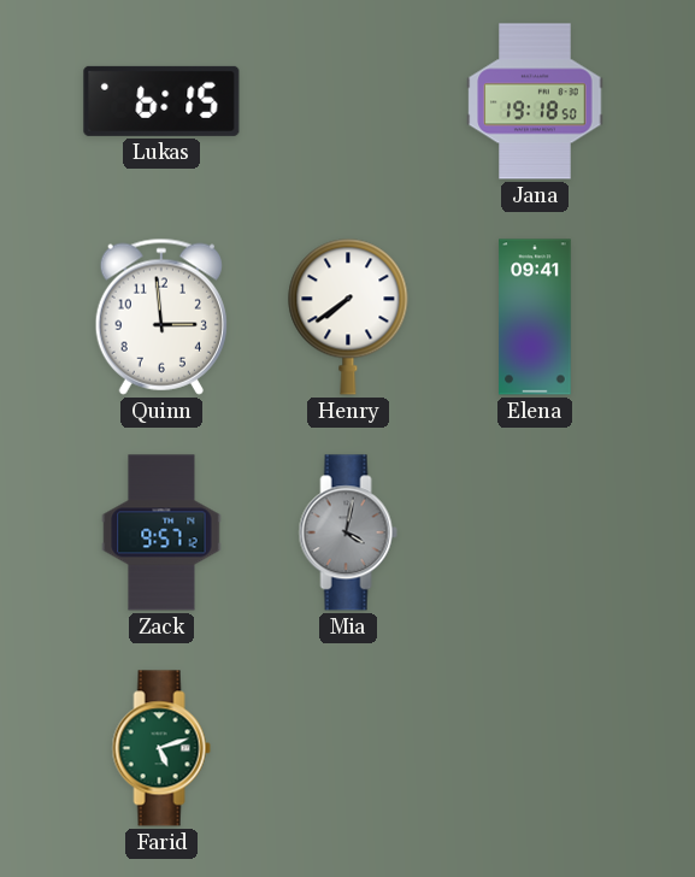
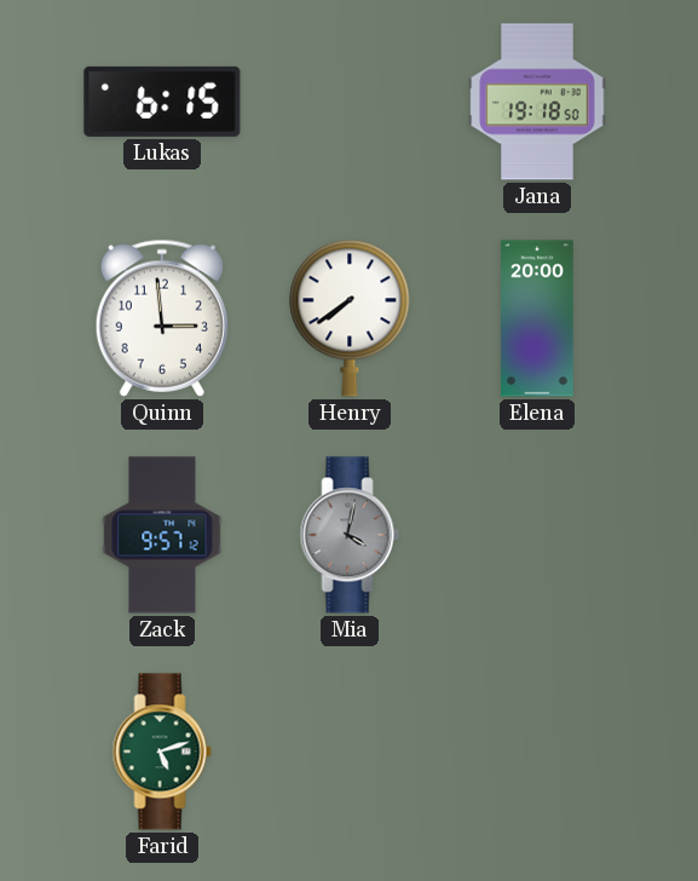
Elena: 09:41 -> 20:00 (537, 318)
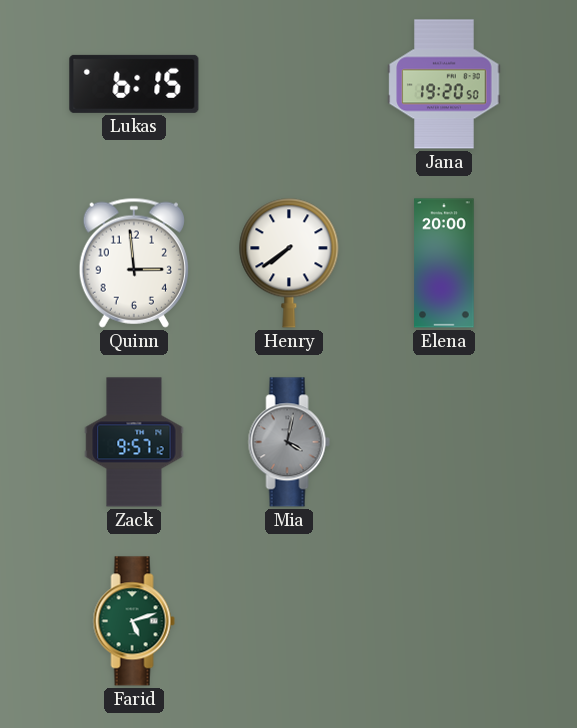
Jana: 19:18 -> 19:20 (444, 84)
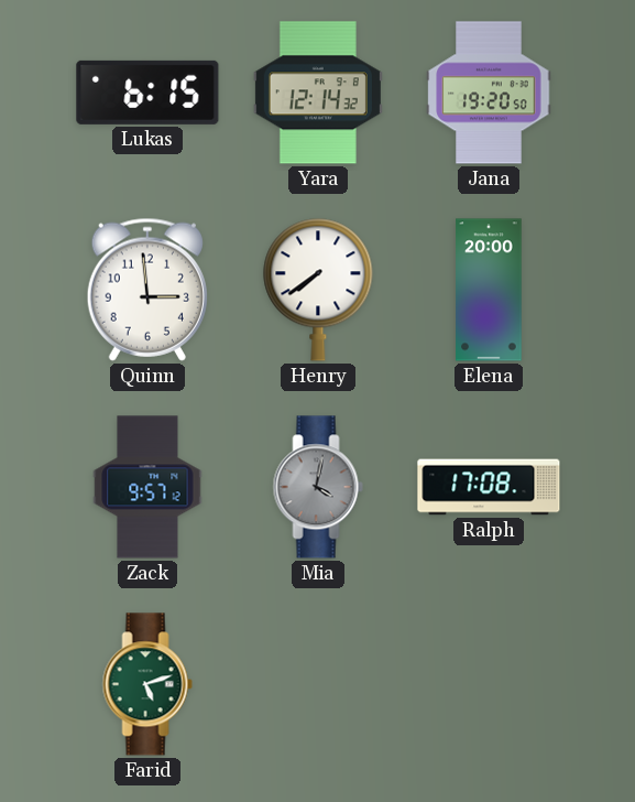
Yara: none -> 12:14 (318, 93)
Ralph: none -> 17:08 (489, 487)
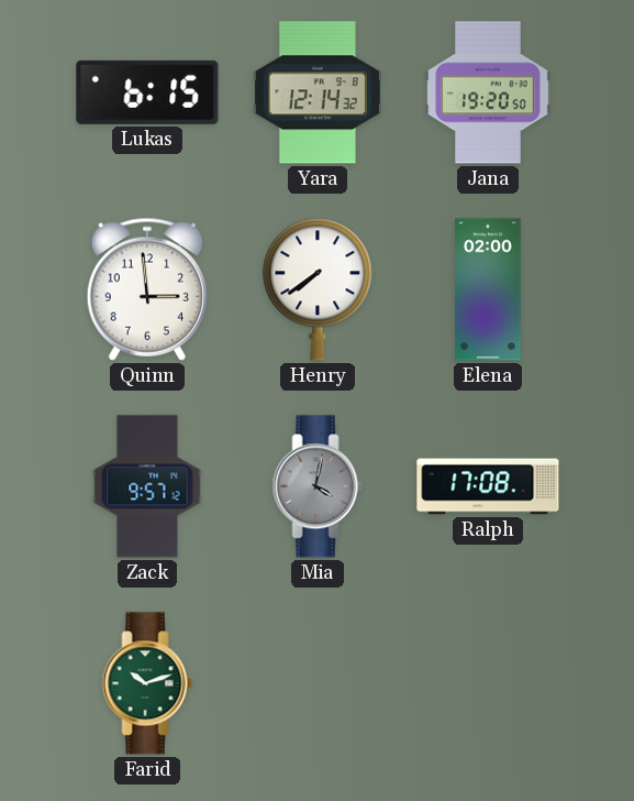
Elena: 20:00 -> 02:00 (488, 289)
Farid: 5:12 -> 10:12 (147, 683)
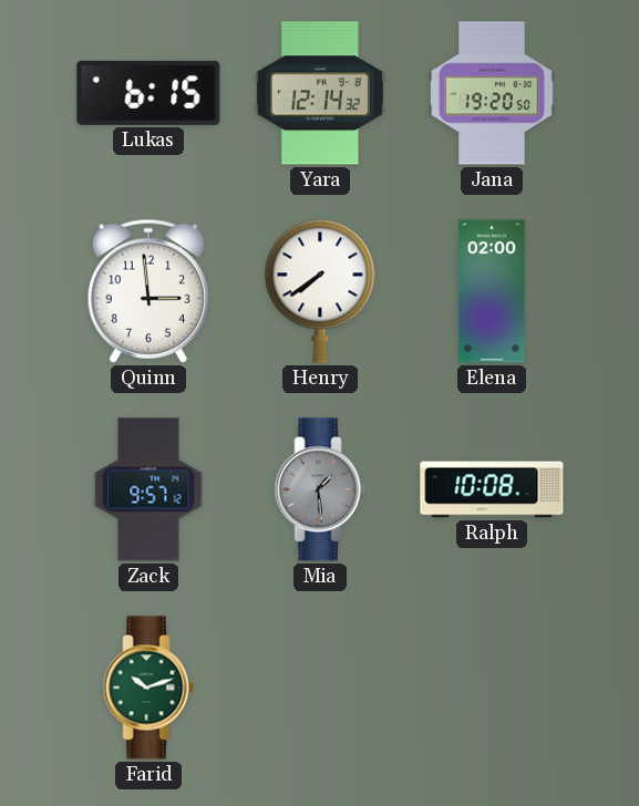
Mia: 4:02 -> 1:29 (320, 489)
Ralph: 17:08 -> 10:08 (492, 489)
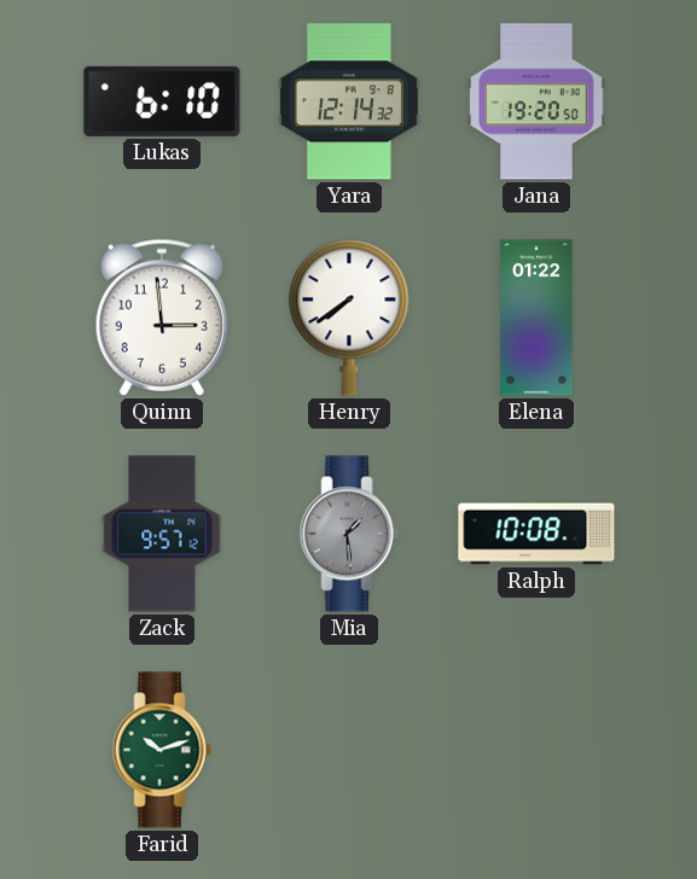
Lukas: 6:15 -> 6:10 (162, 101)
Elena: 02:00 -> 01:22 (536, 318)
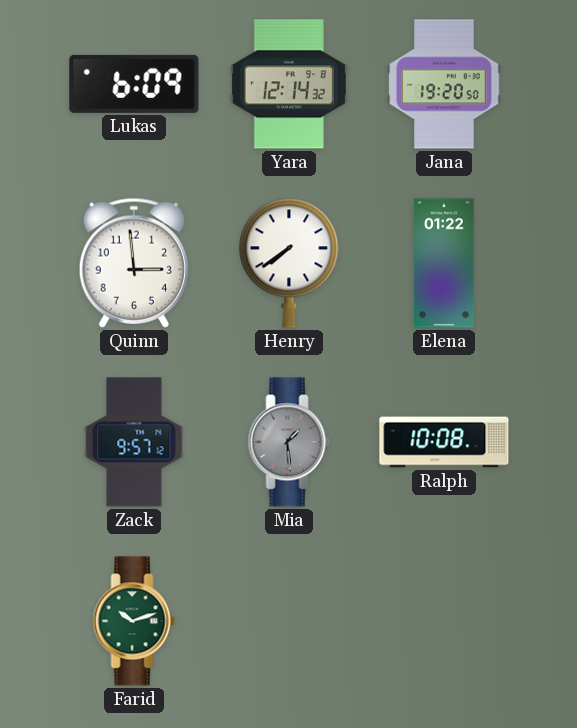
Lukas: 6:10 -> 6:09 (134, 84)
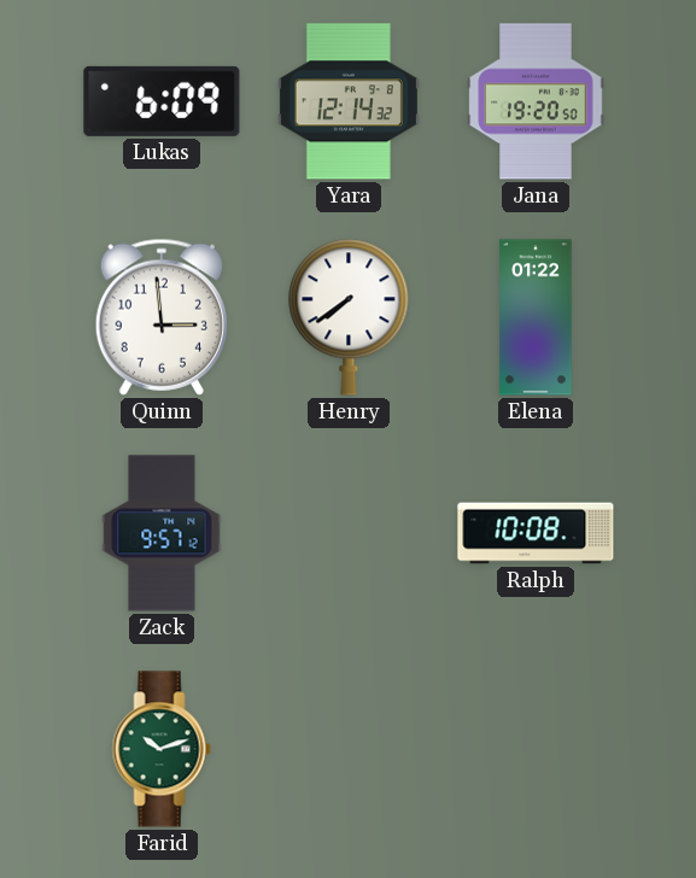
Mia: 1:29 -> none (289, 442)
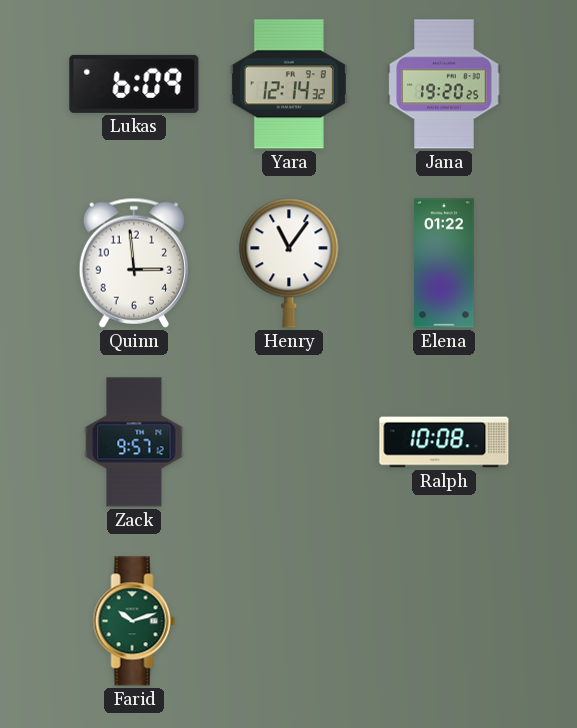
Jana: 19:20:50 -> 19:20:25 (444, 84)
Henry: 7:39 -> 11:06 (289, 263)
